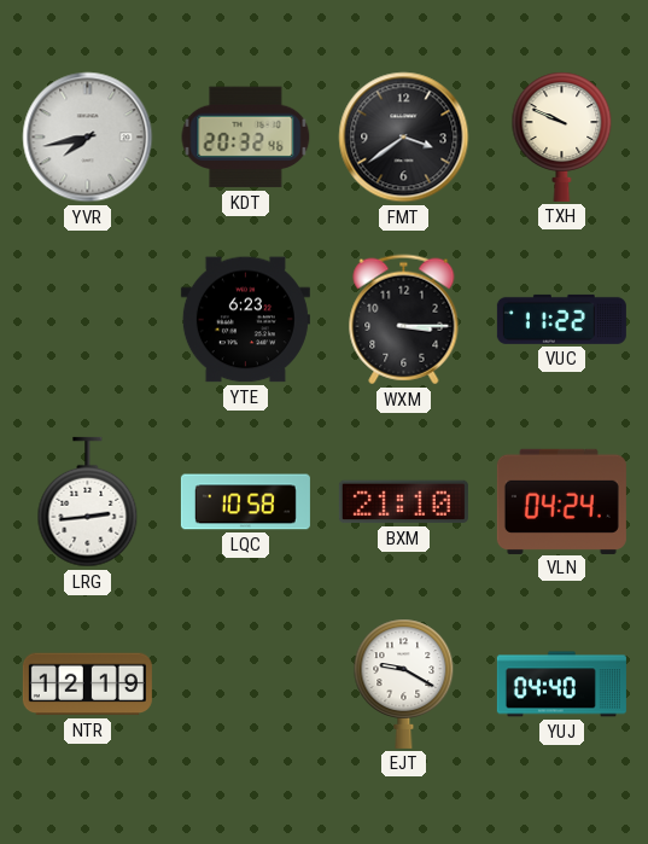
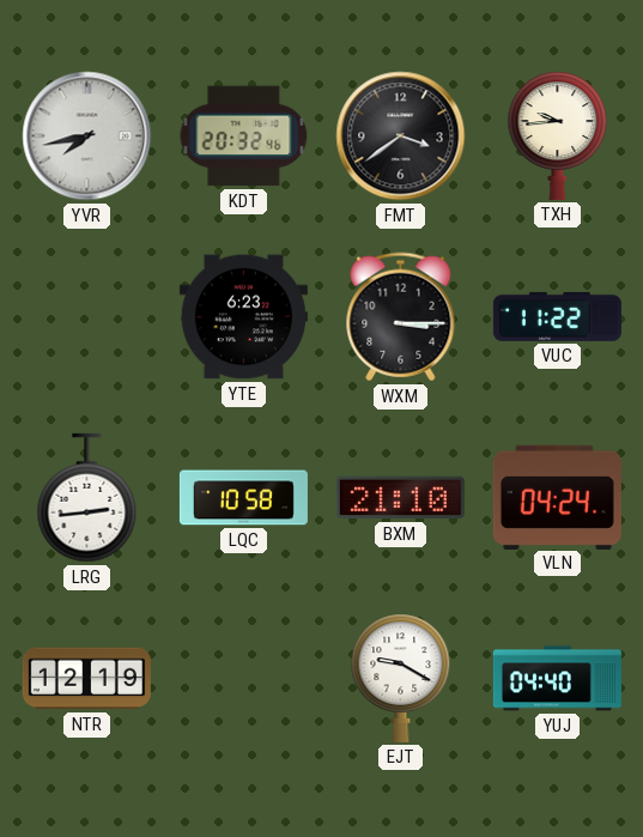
TXH: 9:49 -> 9:44 (558, 135)
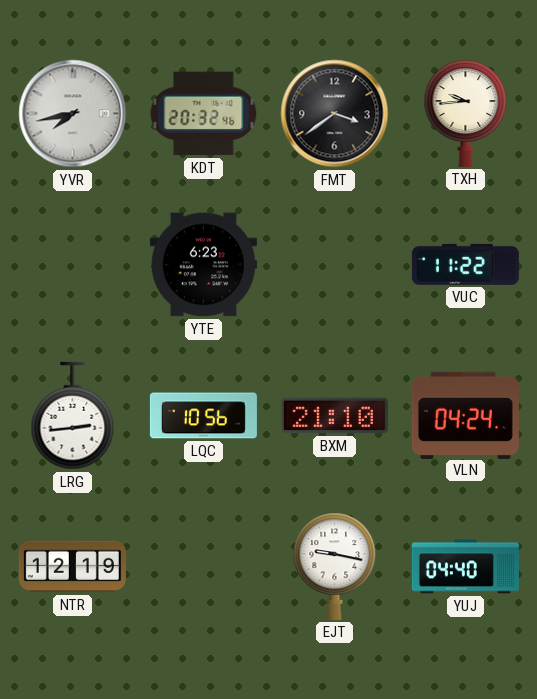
WXM: 3:15 -> none (401, 317)
LQC: 10:58 -> 10:56 (203, 416)
EJT: 9:20 -> 9:17 (335, 566)
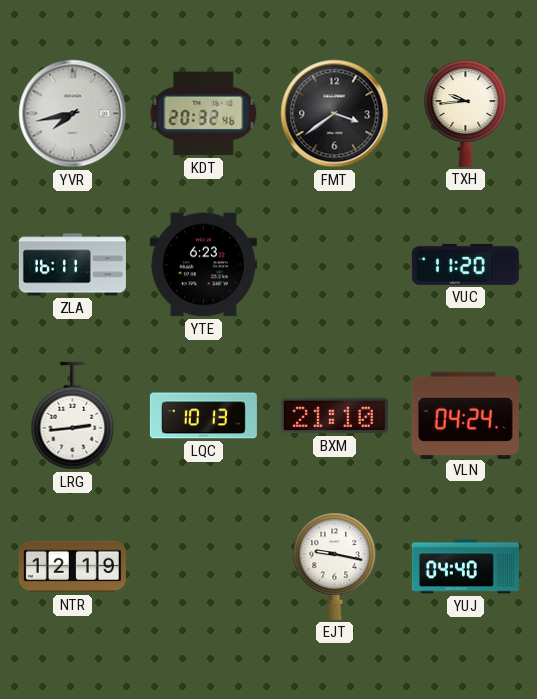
ZLA: none -> 16:11 (72, 265)
VUC: 11:22 -> 11:20 (465, 264)
LQC: 10:56 -> 10:13 (203, 416)
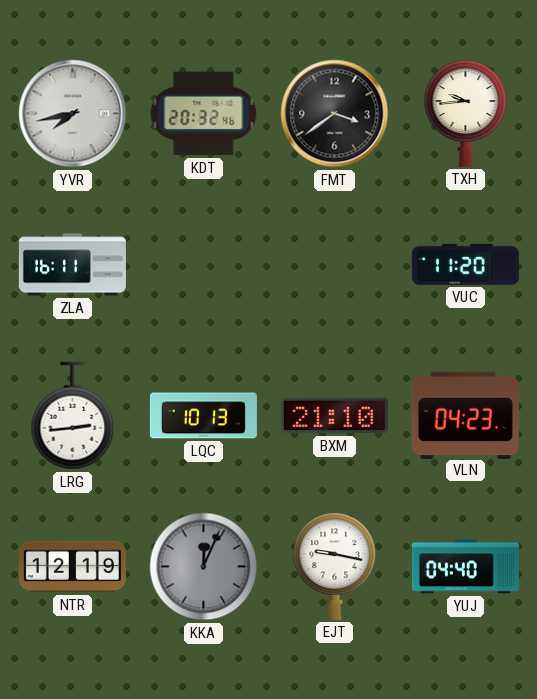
YTE: 6:23 -> none (203, 265)
VLN: 04:24 -> 04:23 (465, 415)
KKA: none -> 12:04 (204, 567)
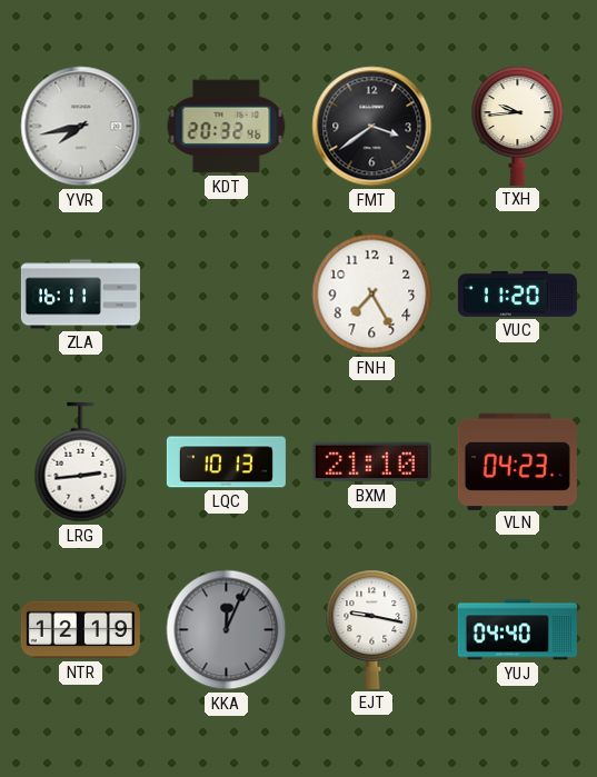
FNH: none -> 7:25 (372, 295)
